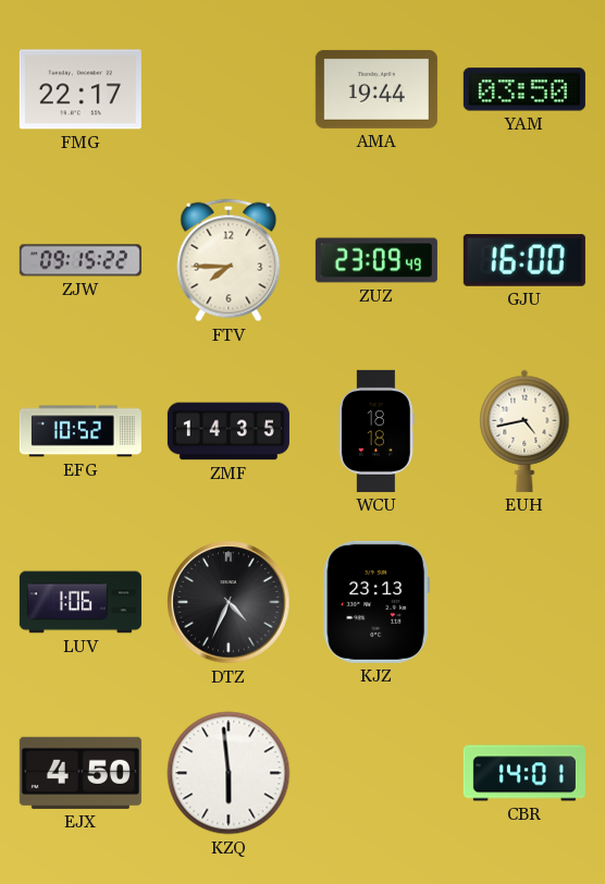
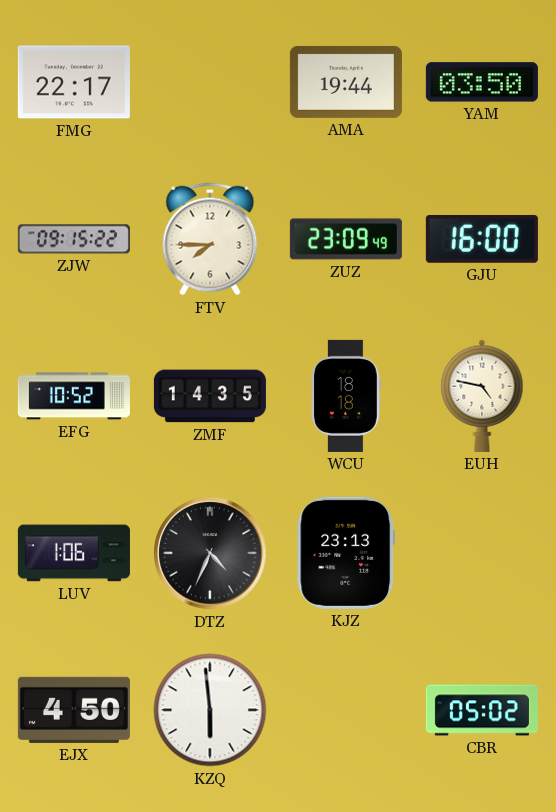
EUH: 4:43 -> 4:47 (482, 396)
CBR: 14:01 -> 05:02 (482, 710)
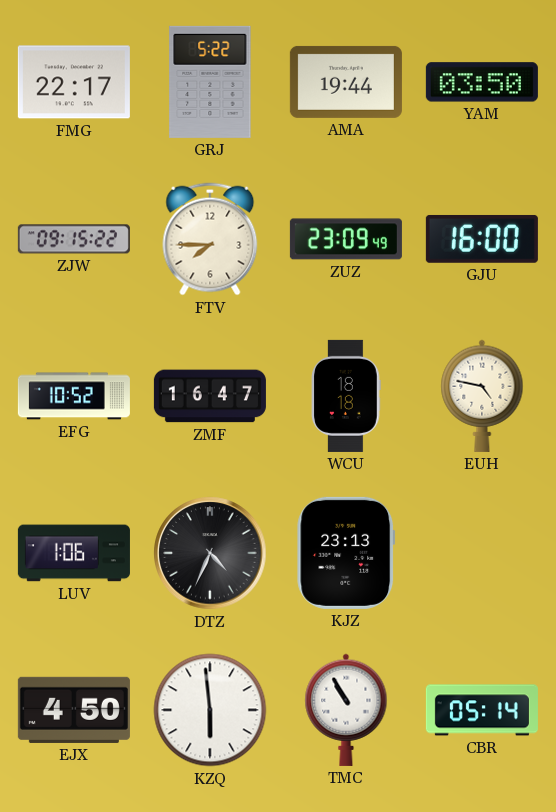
GRJ: none -> 5:22 (210, 82)
ZMF: 14:35 -> 16:47 (210, 396)
TMC: none -> 10:55 (346, 710)
CBR: 05:02 -> 05:14 (482, 710)
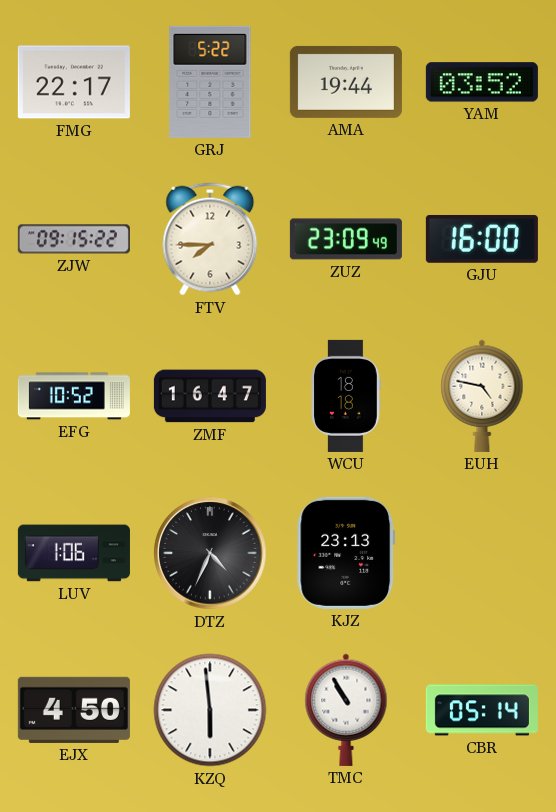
YAM: 03:50 -> 03:52 (482, 82)
